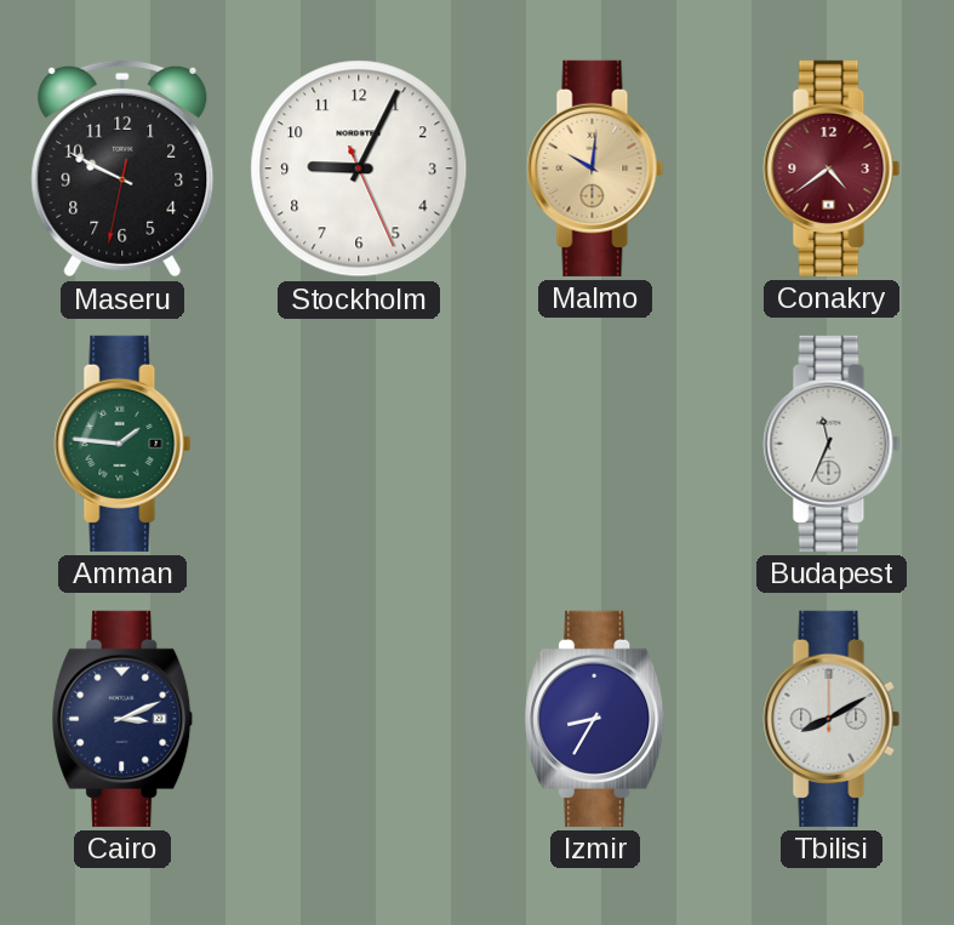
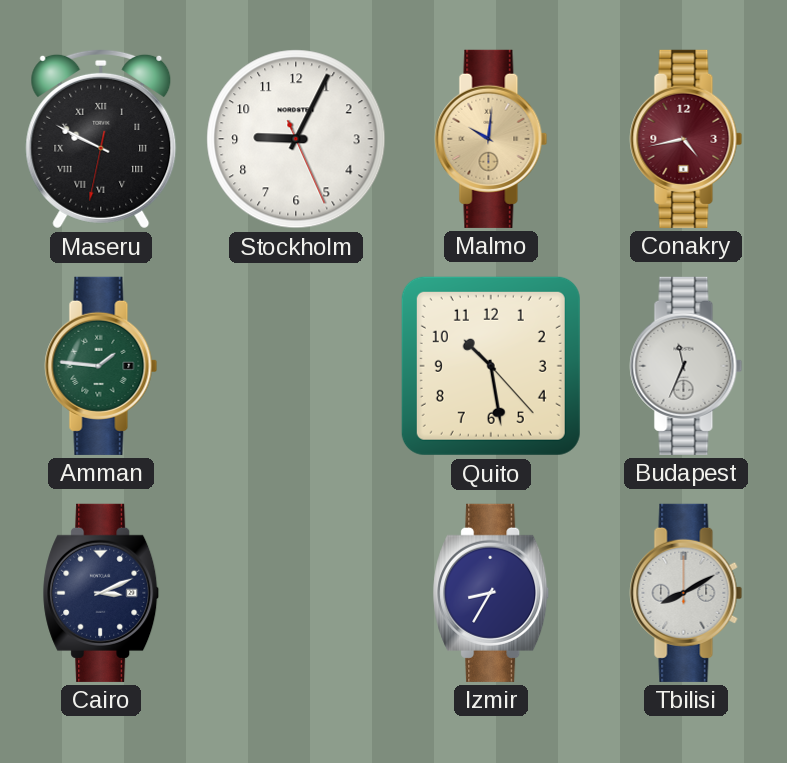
Maseru numerals: Arabic -> Roman (101, 139)
Conakry: 4:39 -> 4:43 (686, 139)
Quito: none -> 10:28 (491, 366)
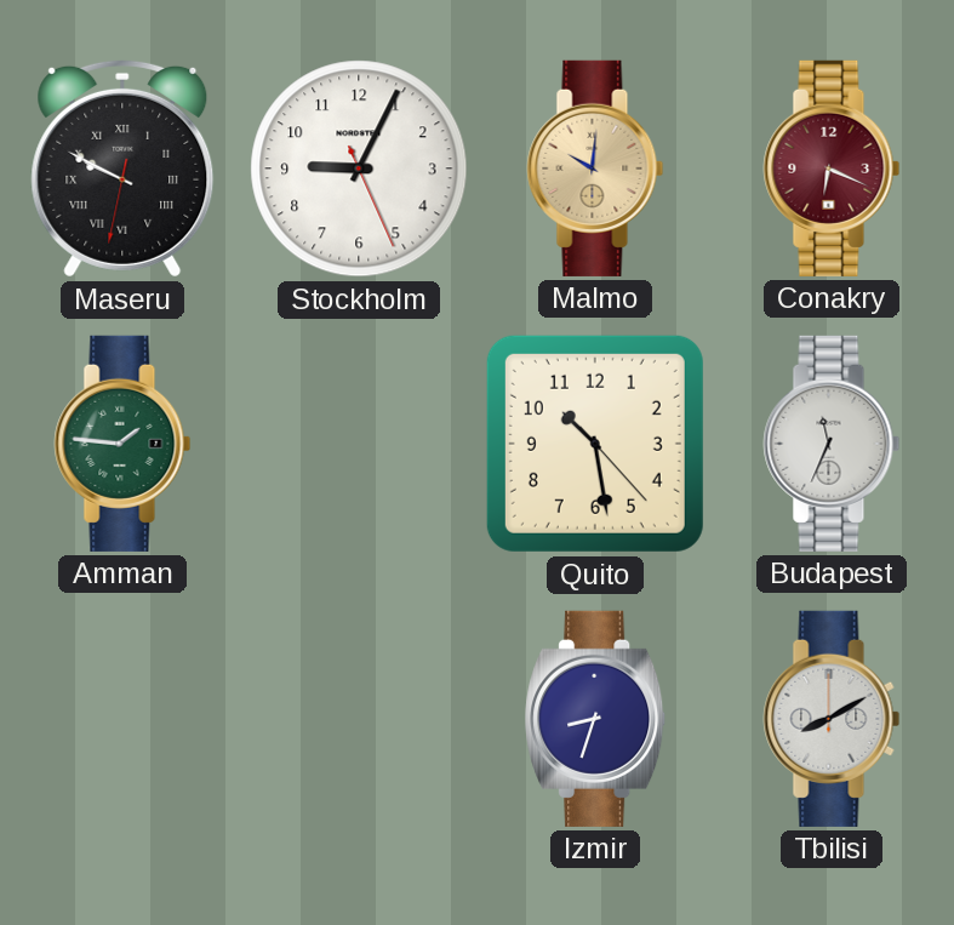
Conakry: 4:43 -> 6:19 (832, 169)
Cairo: 3:11 -> none (101, 593)
Izmir: 8:35 -> 8:33 (595, 719)
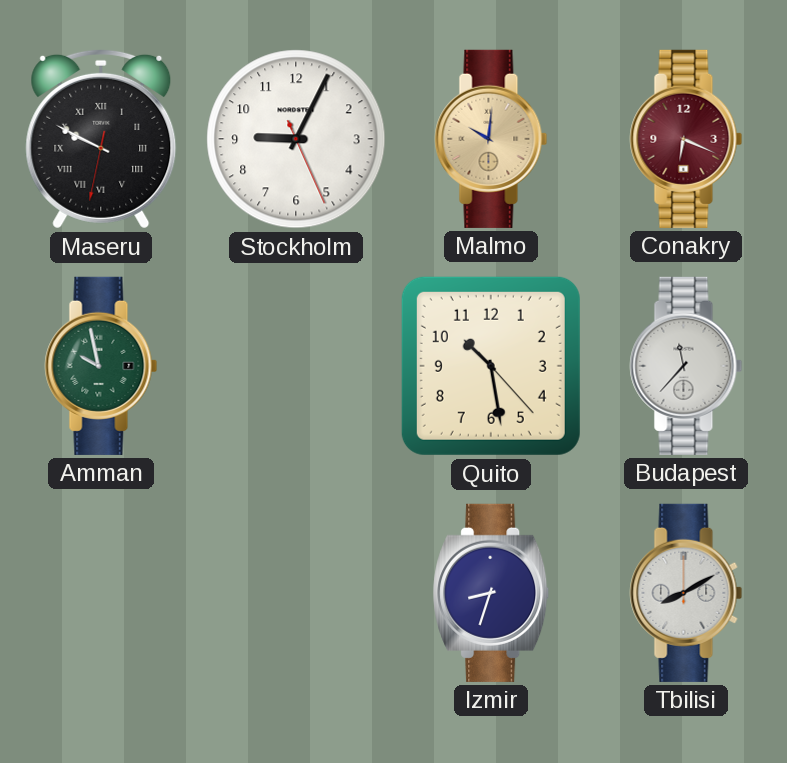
Amman: 1:46 -> 9:58 (101, 366)
Budapest: 11:34 -> 11:37 (686, 366)
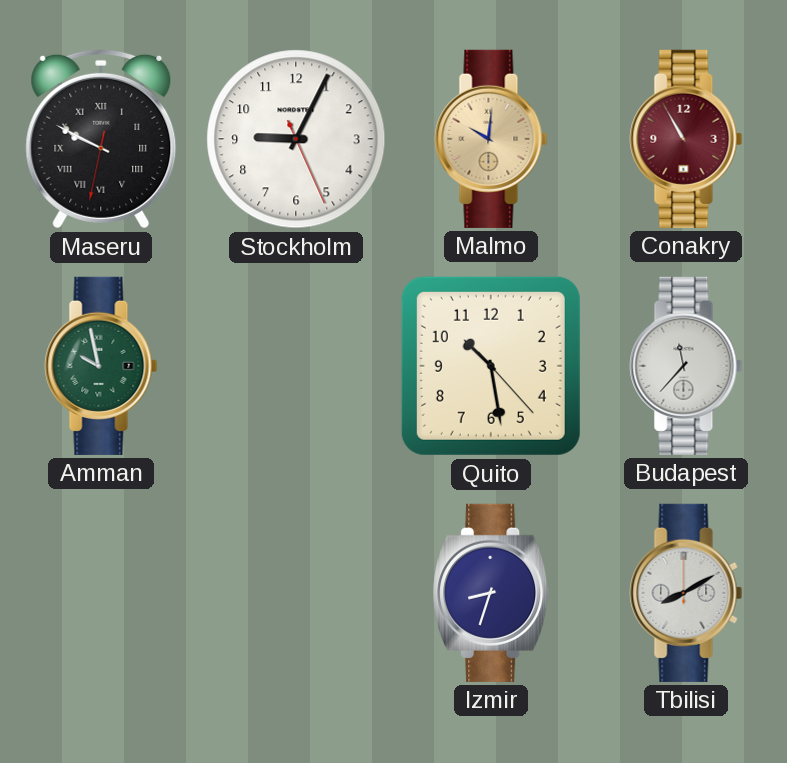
Conakry: 6:19 -> 10:55 (686, 139)
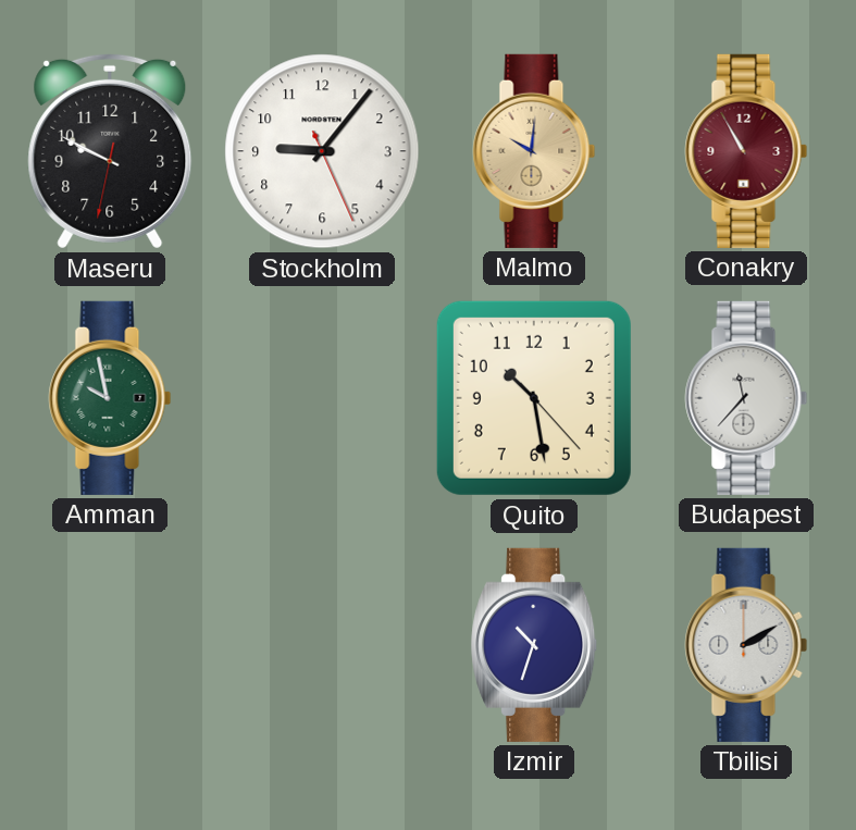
Maseru numerals: Roman -> Arabic (110, 151)
Stockholm: 9:04 -> 9:06 (322, 151)
Izmir: 8:33 -> 10:33 (534, 645)
Tbilisi: 8:10 -> 2:10 (746, 645)
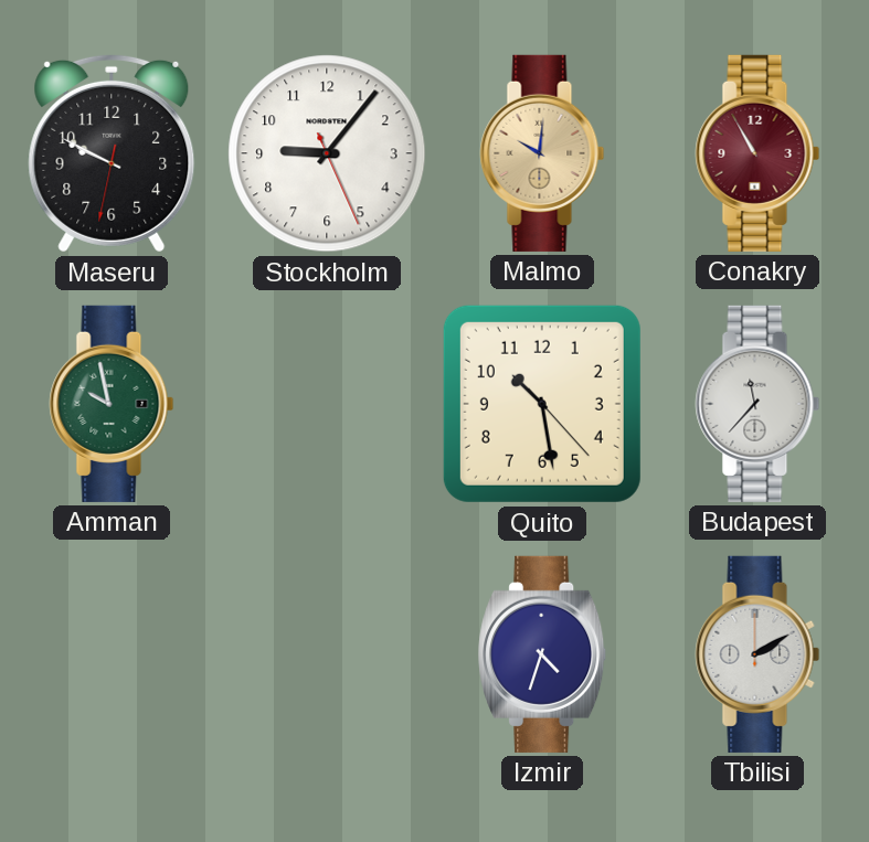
Izmir: 10:33 -> 4:33 (542, 654)
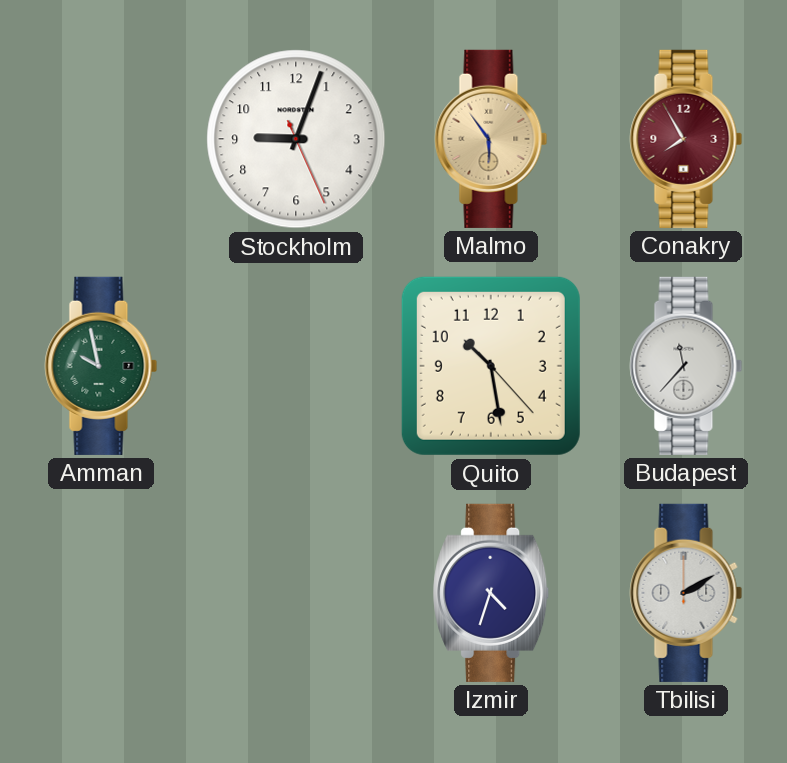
Maseru: 9:49 -> none (112, 153)
Stockholm: 9:06 -> 9:03 (296, 139)
Malmo: 10:01 -> 5:54 (491, 139)
Conakry: 10:55 -> 7:55 (686, 139)
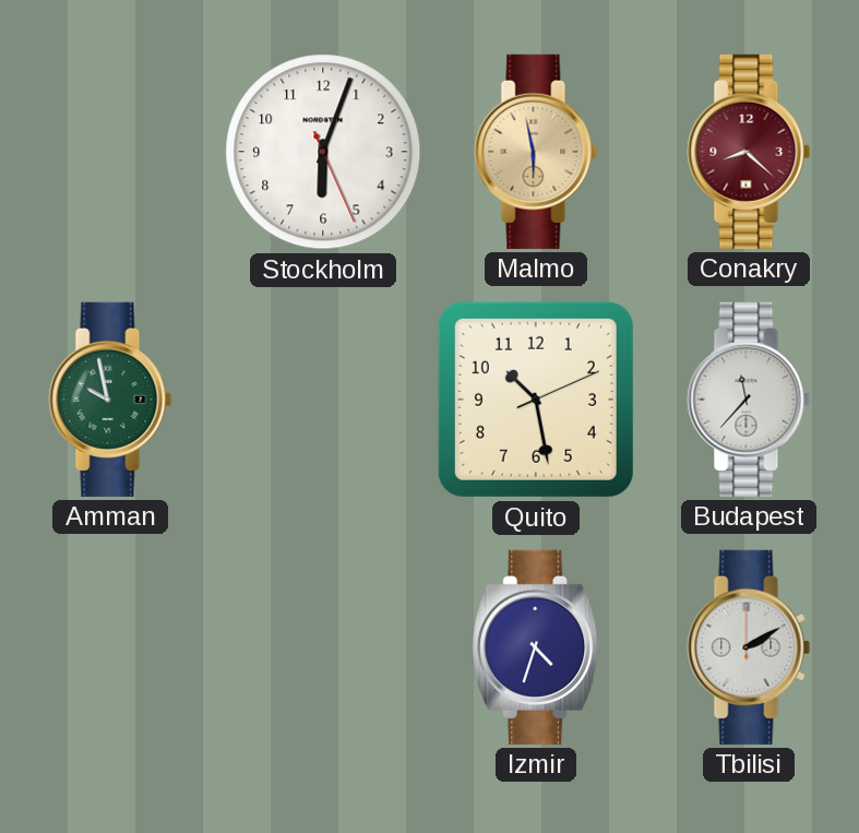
Stockholm: 9:03 -> 6:03 (323, 152)
Malmo: 5:54 -> 5:58 (536, 152)
Conakry: 7:55 -> 8:22 (749, 152)
Quito: 10:28:23 -> 10:28:11 (536, 400)
